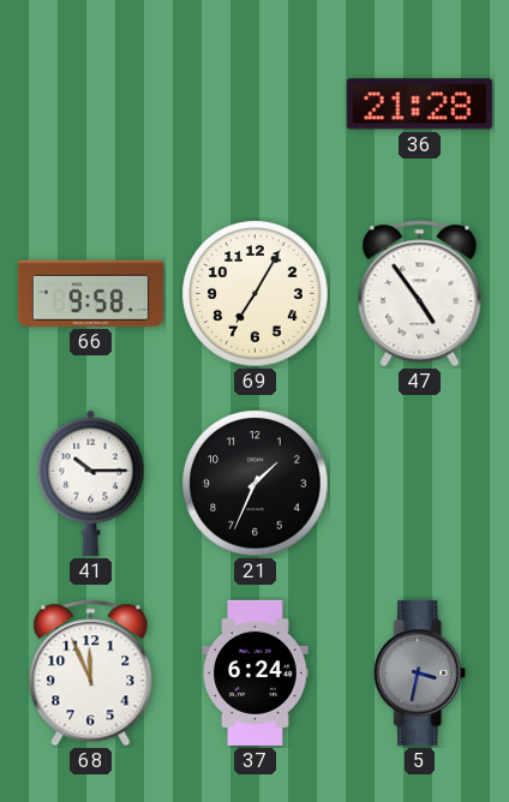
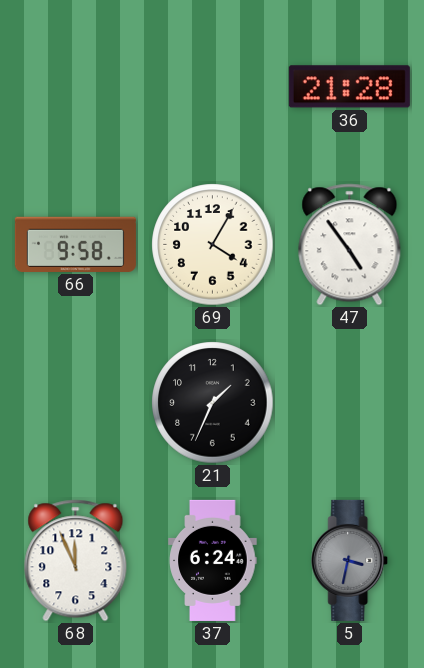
69: 7:05 -> 4:05 (213, 245)
41: 10:15 -> none (91, 483)
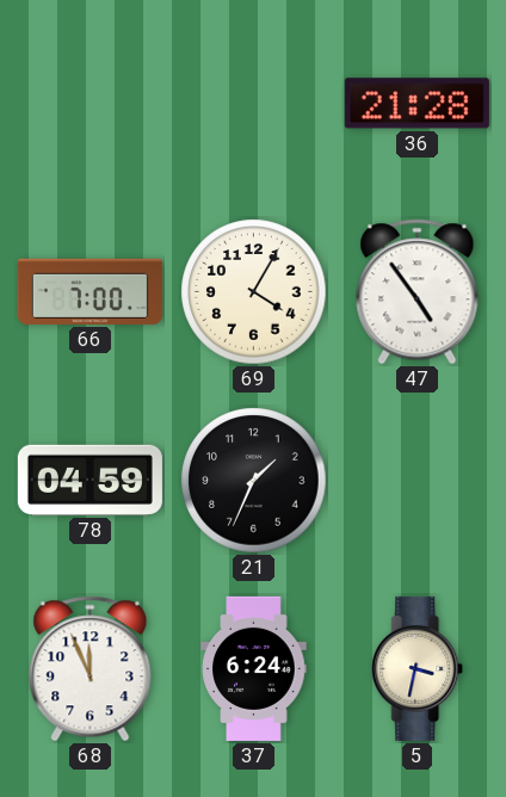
66: 9:58 -> 7:00 (90, 291)
78: none -> 04:59 (90, 480)
5 dial: grey -> cream (418, 668)
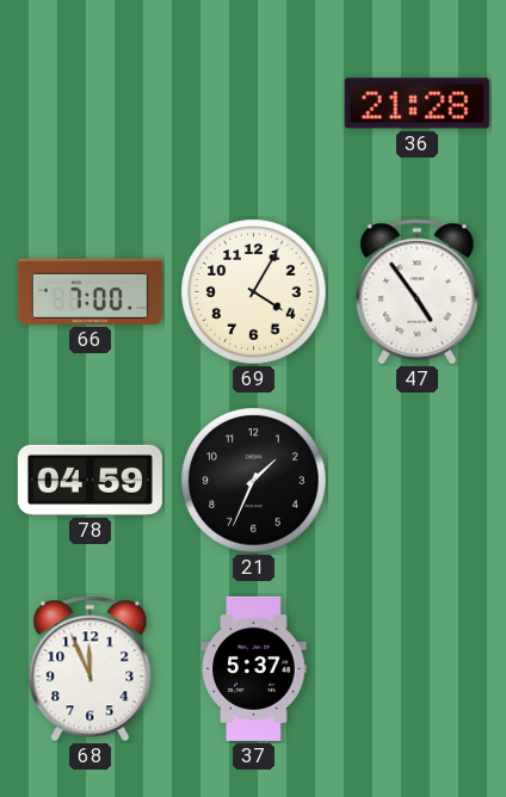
37: 6:24 -> 5:37 (254, 668)
5: 3:32 -> none (418, 668)
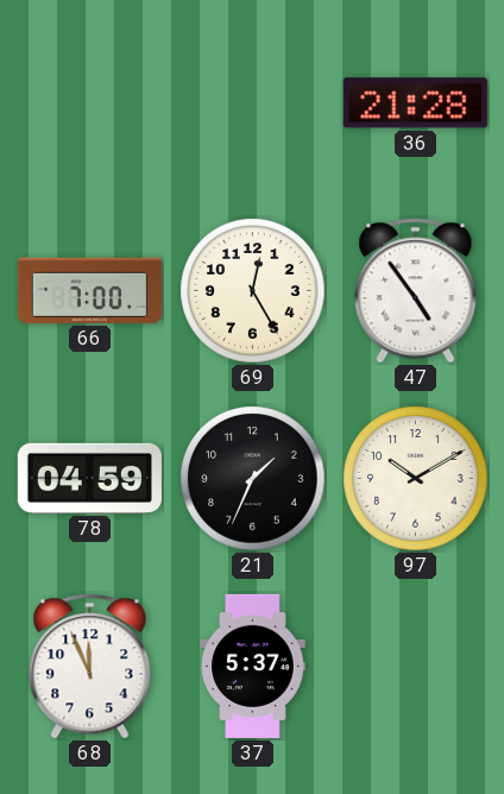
69: 4:05 -> 12:25 (253, 291)
97: none -> 10:10 (416, 479)
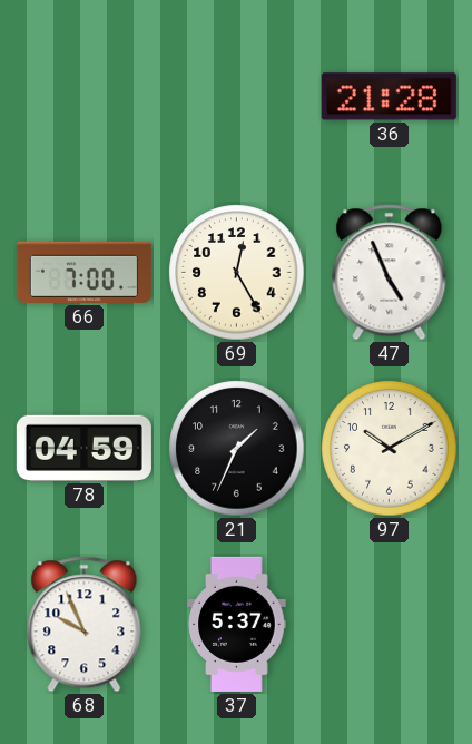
47: 4:54 -> 4:56 (390, 273)
68: 11:56 -> 9:56 (85, 625)
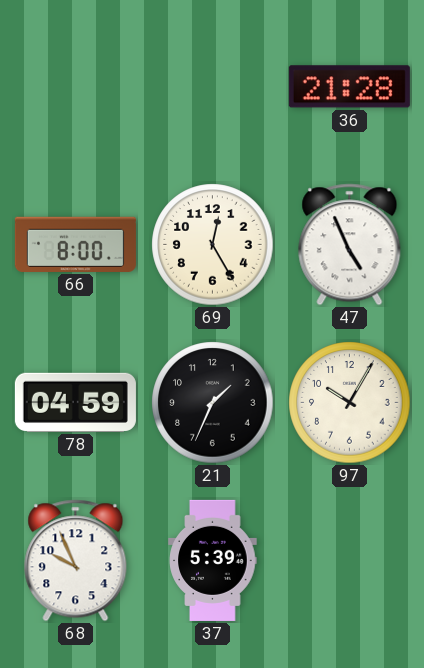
66: 7:00 -> 8:00 (75, 244)
97: 10:10 -> 10:05 (350, 403)
37: 5:37 -> 5:39 (213, 560)
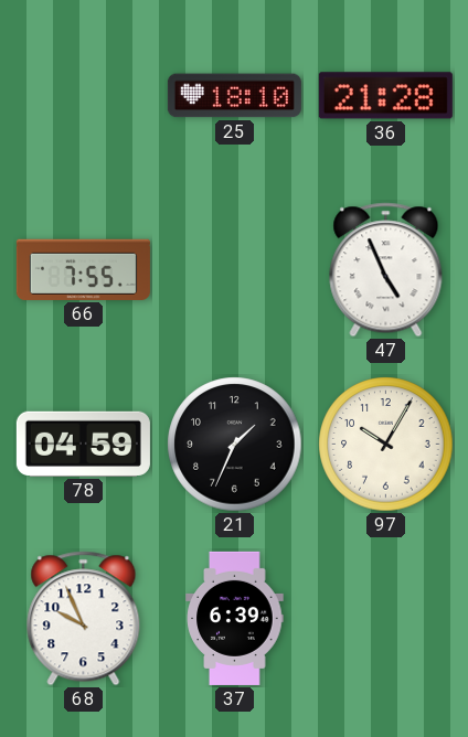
25: none -> 18:10 (234, 96)
66: 8:00 -> 7:55 (83, 269)
69: 12:25 -> none (213, 245)
37: 5:39 -> 6:39 (235, 618)
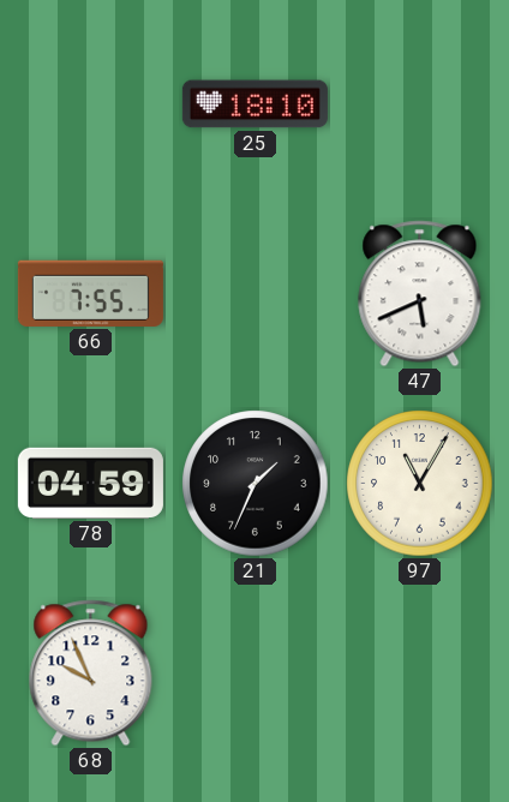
36: 21:28 -> none (385, 96)
47: 4:56 -> 5:41 (420, 294)
97: 10:05 -> 11:05 (420, 484)
37: 6:39 -> none (235, 618)
